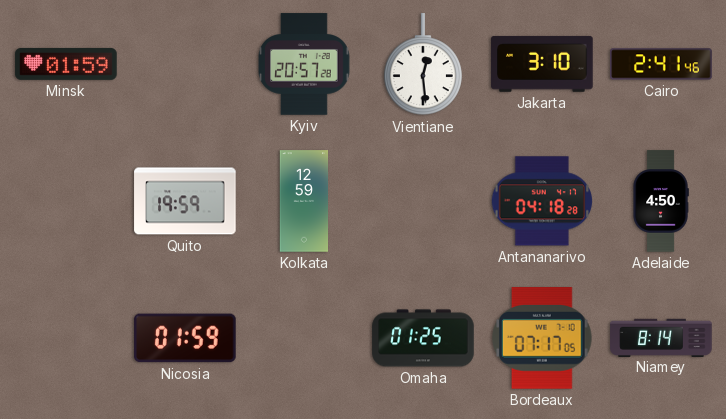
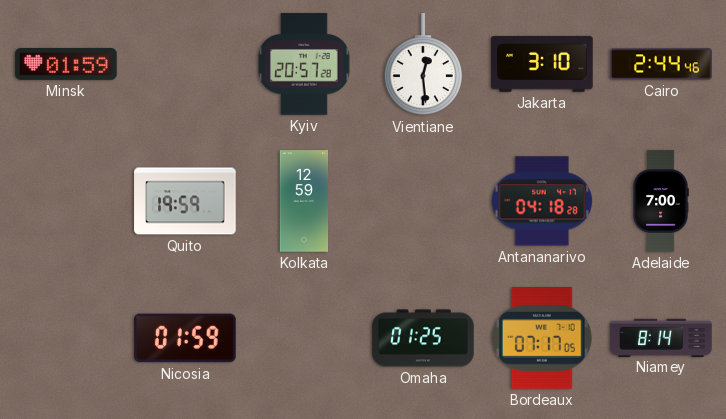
Cairo: 2:41 -> 2:44 (661, 64)
Adelaide: 4:50 -> 7:00 (661, 201)
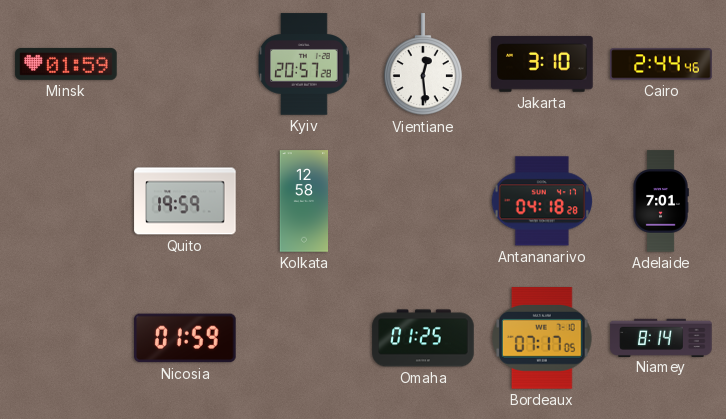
Kolkata: 12:59 -> 12:58 (304, 201)
Adelaide: 7:00 -> 7:01 (661, 201)
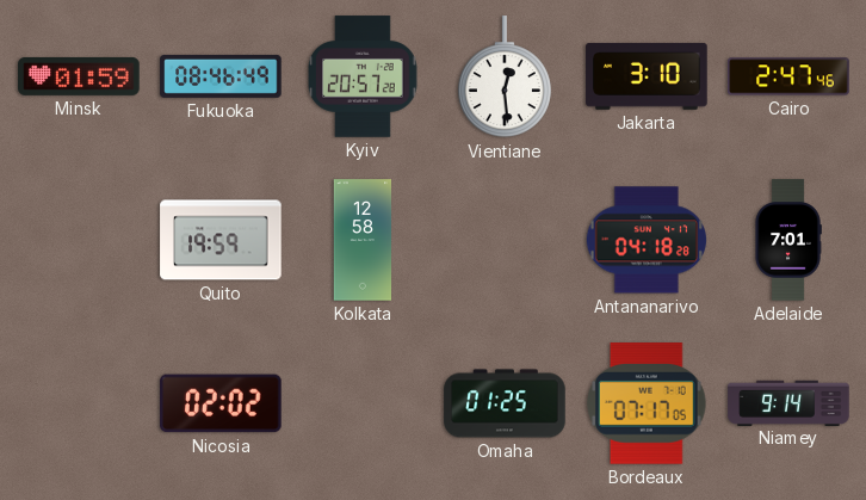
Fukuoka: none -> 08:46 (221, 76)
Cairo: 2:44 -> 2:47 (788, 76)
Nicosia: 01:59 -> 02:02 (221, 403)
Niamey: 8:14 -> 9:14 (788, 402)
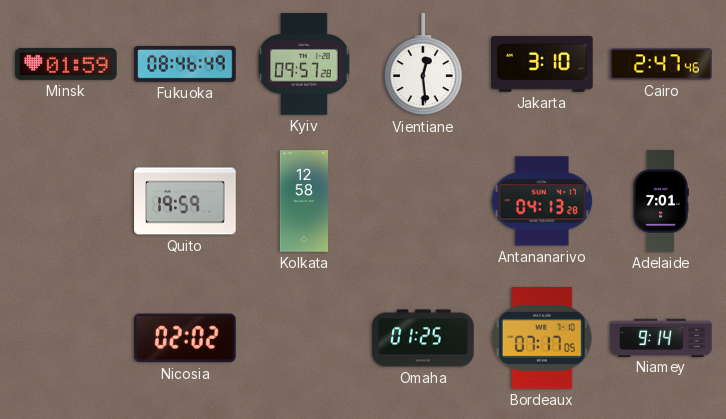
Kyiv: 20:57 -> 09:57 (304, 64)
Antananarivo: 04:18 -> 04:13 (542, 201)
